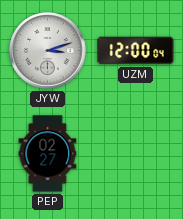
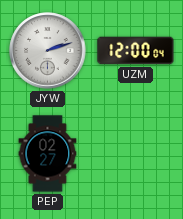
JYW: 3:12 -> 2:12 (48, 51)
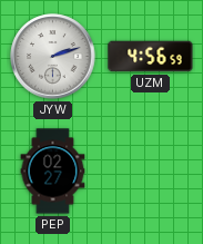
UZM: 12:00 -> 4:56 (151, 57)
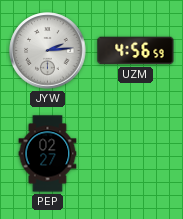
JYW: 2:12 -> 2:14 (48, 51)
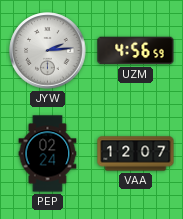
PEP: 02:27 -> 02:24 (48, 154)
VAA: none -> 12:07 (136, 154)
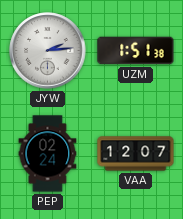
UZM: 4:56 -> 1:51 (136, 51)
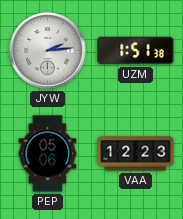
PEP: 02:24 -> 05:06 (48, 154)
VAA: 12:07 -> 12:23 (136, 154)
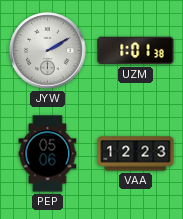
JYW: 2:14 -> 2:10 (48, 51)
UZM: 1:51 -> 1:01 (136, 51)
